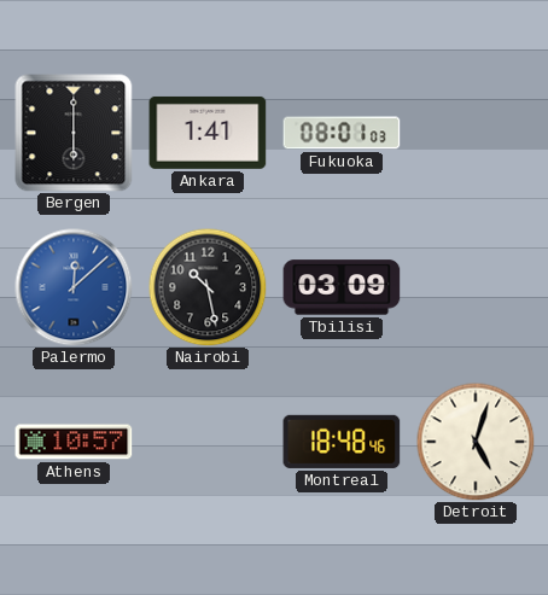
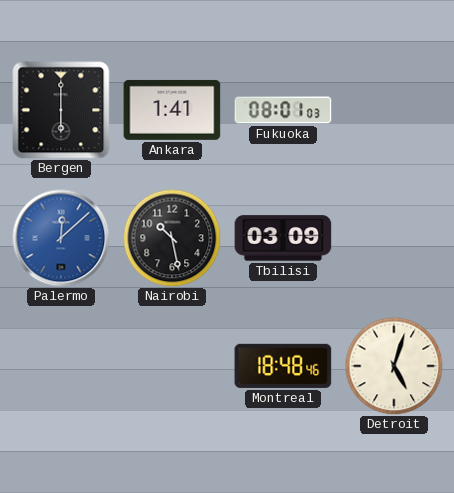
Athens: 10:57 -> none (74, 442)
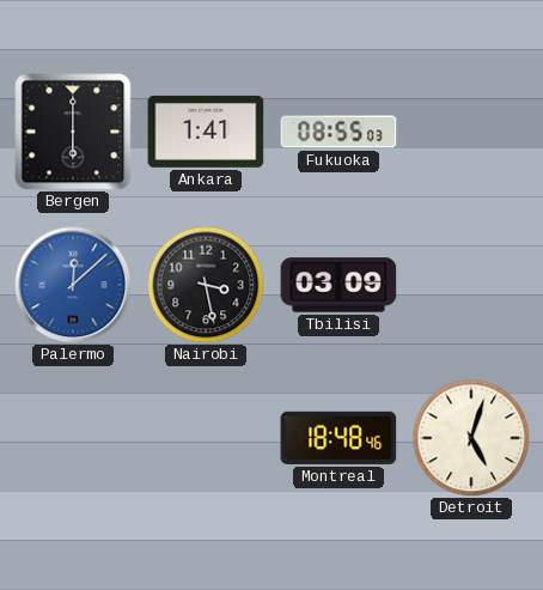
Fukuoka: 08:01 -> 08:55 (338, 132)
Nairobi: 10:28 -> 3:28 (206, 285)
